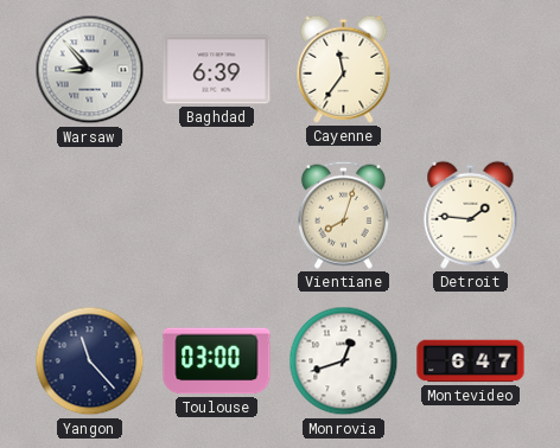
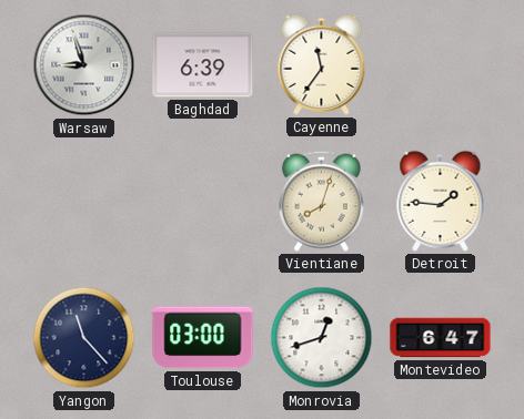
Warsaw: 8:53 -> 8:57 (84, 65)
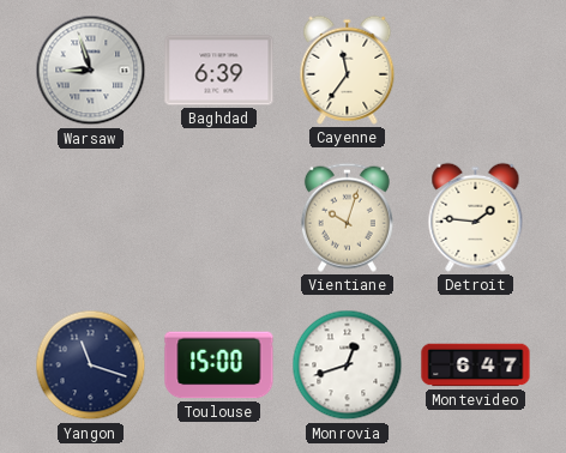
Vientiane: 8:03 -> 10:03 (347, 217)
Yangon: 11:23 -> 11:18 (91, 366)
Toulouse: 03:00 -> 15:00 (219, 366)
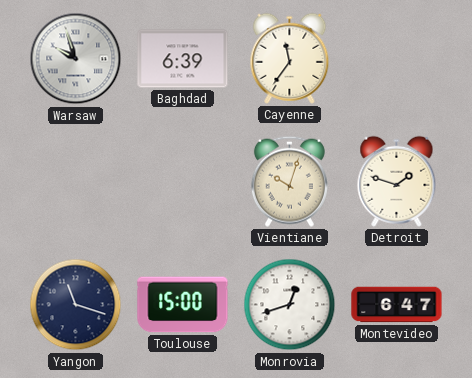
Warsaw: 8:57 -> 9:57 (76, 59)
Detroit: 1:46 -> 1:48 (397, 181)
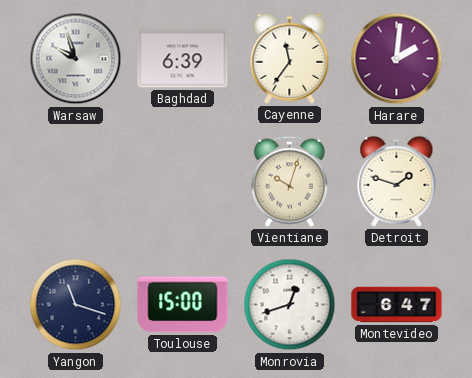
Harare: none -> 2:01 (397, 59)
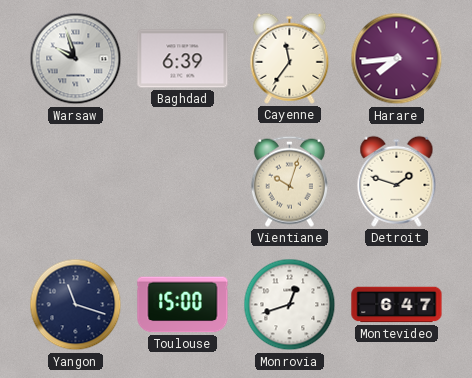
Harare: 2:01 -> 7:44 (397, 59)
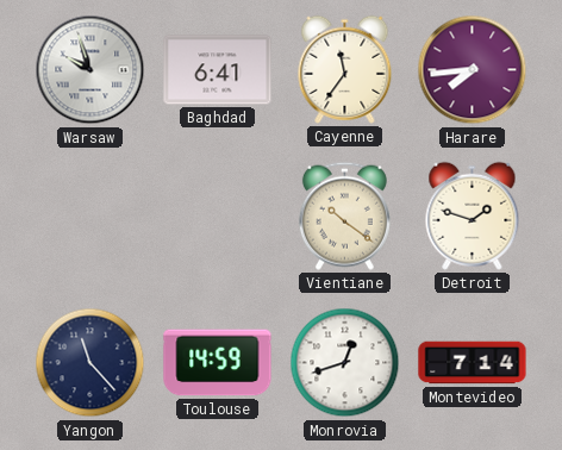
Baghdad: 6:39 -> 6:41 (218, 70)
Vientiane: 10:03 -> 10:21 (344, 215)
Yangon: 11:18 -> 11:23 (90, 363)
Toulouse: 15:00 -> 14:59 (218, 363)
Montevideo: 6:47 -> 7:14 (473, 363)
